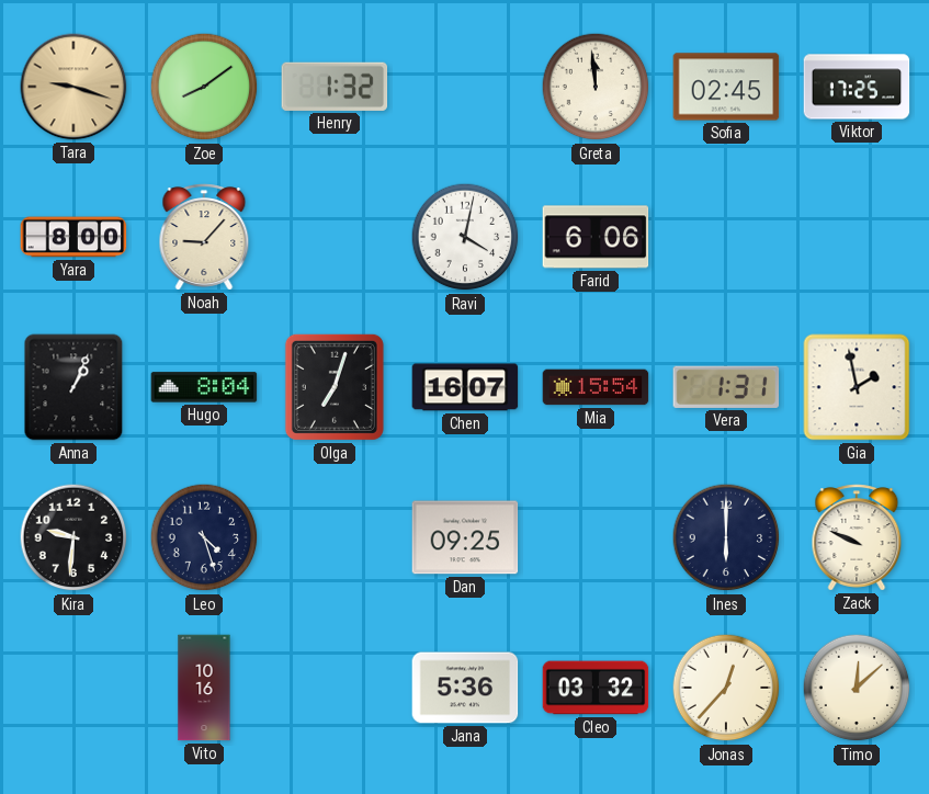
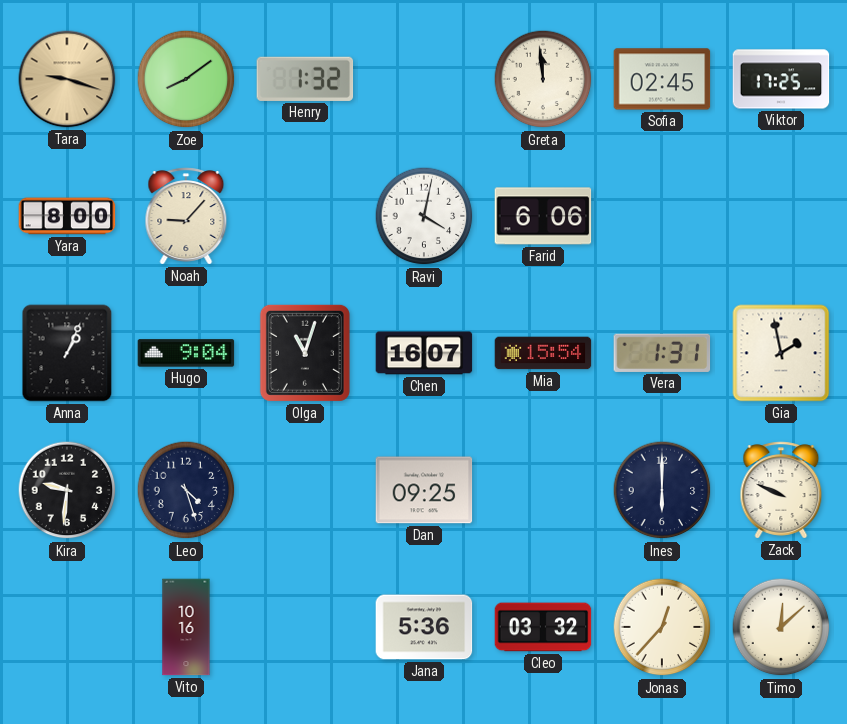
Hugo: 8:04 -> 9:04 (186, 353)
Olga: 7:03 -> 11:03 (305, 353)
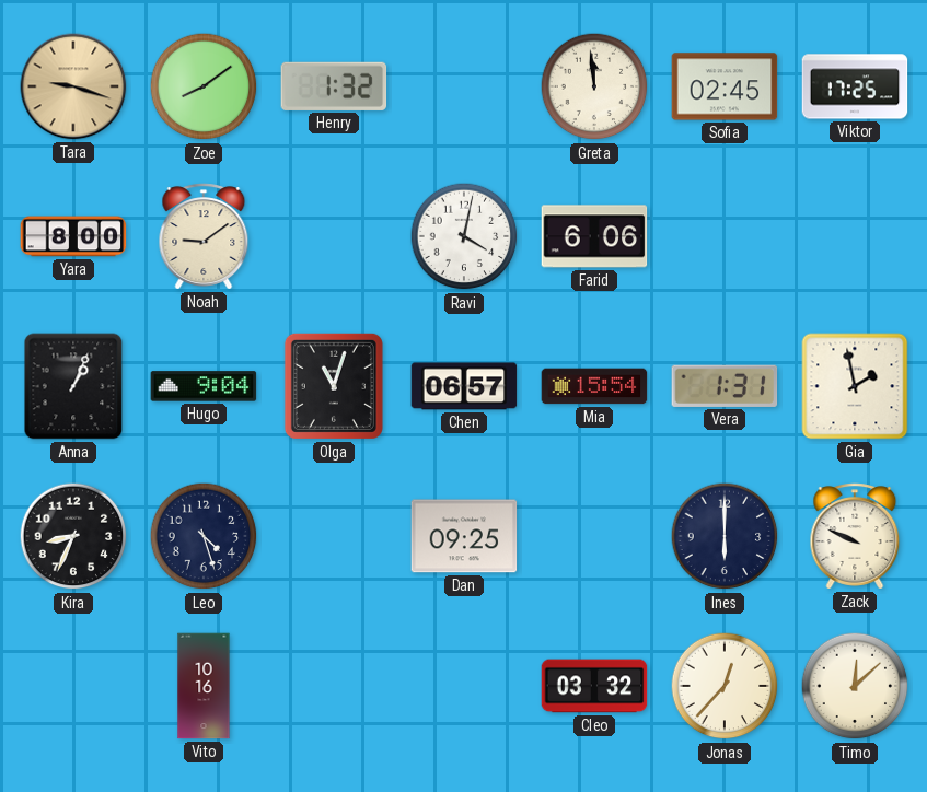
Noah: 9:07 -> 9:09 (204, 236)
Chen: 16:07 -> 06:57 (464, 386)
Kira: 9:31 -> 8:34 (73, 536)
Jana: 5:36 -> none (424, 627)
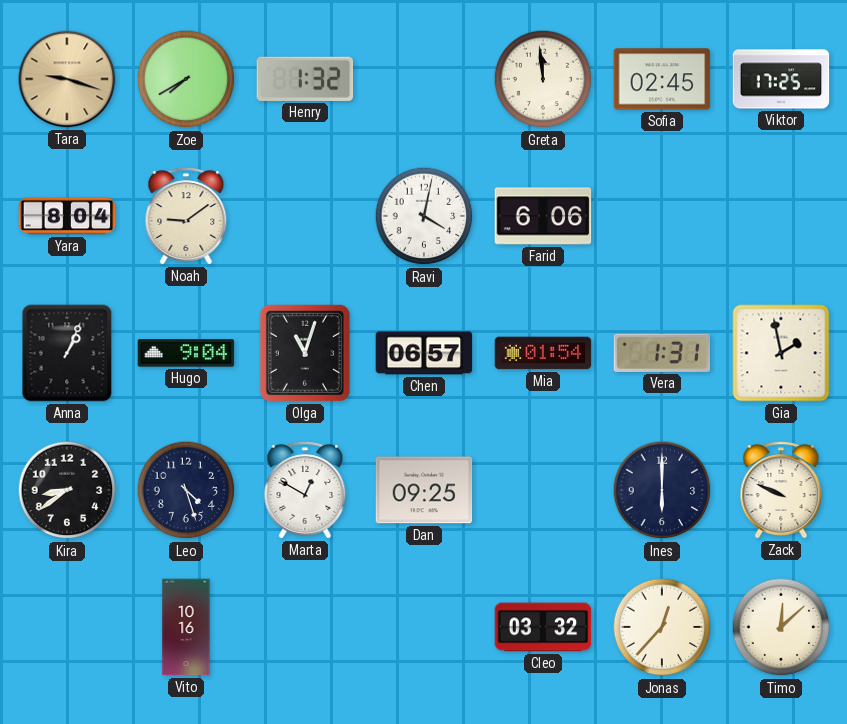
Zoe: 8:09 -> 7:40 (186, 79)
Yara: 8:00 -> 8:04 (67, 216)
Mia: 15:54 -> 01:54 (543, 353)
Kira: 8:34 -> 8:39 (67, 490)
Marta: none -> 12:50 (305, 490)
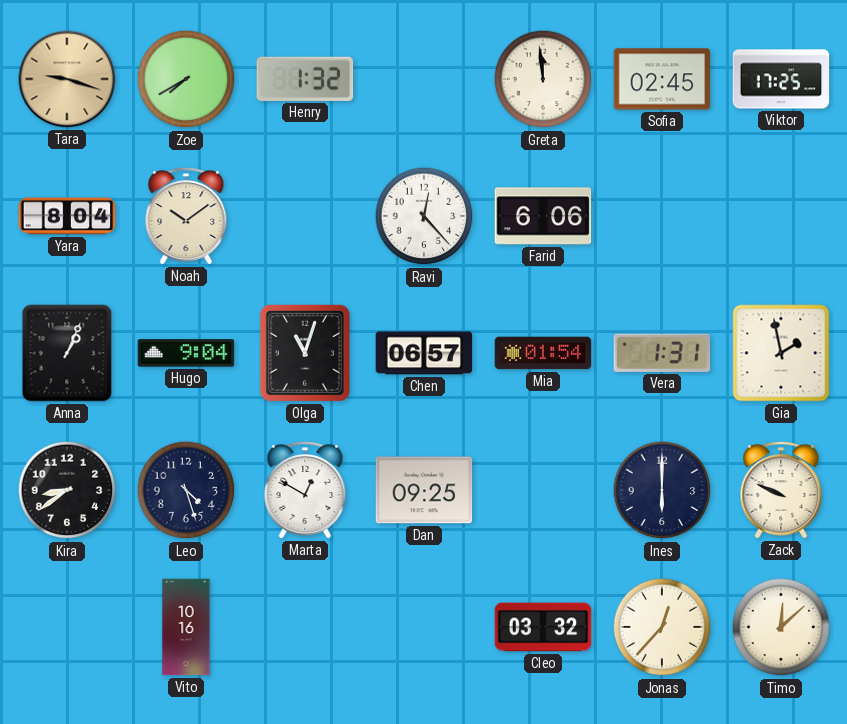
Noah: 9:09 -> 10:09 (186, 216)
Ravi: 4:02 -> 12:23 (424, 216)
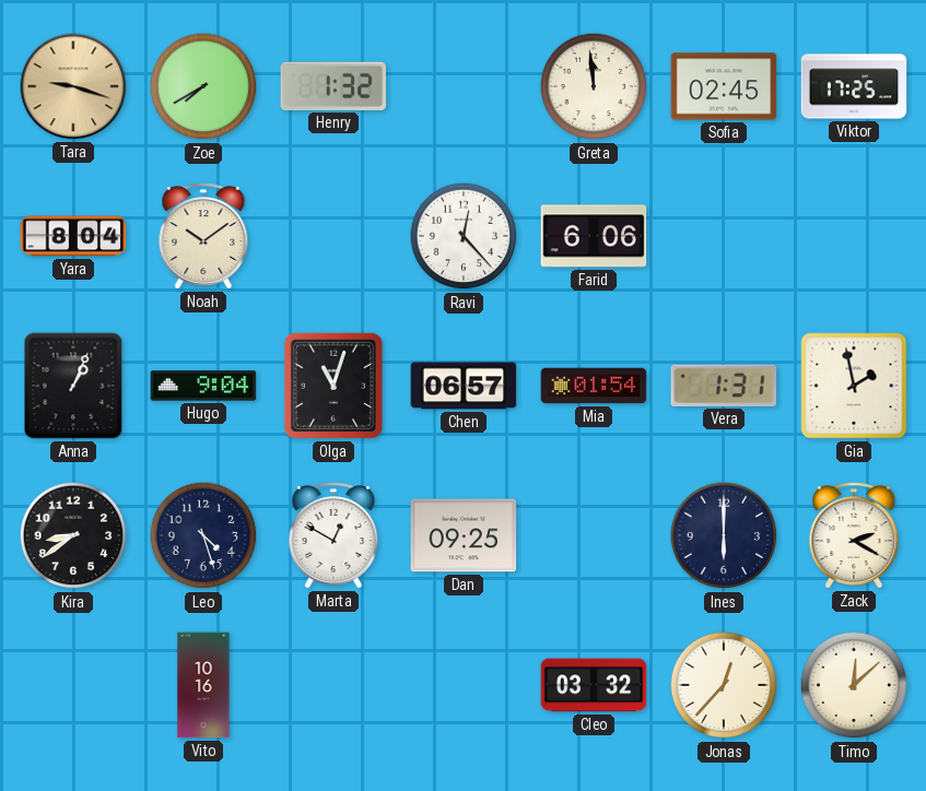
Zack: 9:49 -> 2:20 (854, 535)
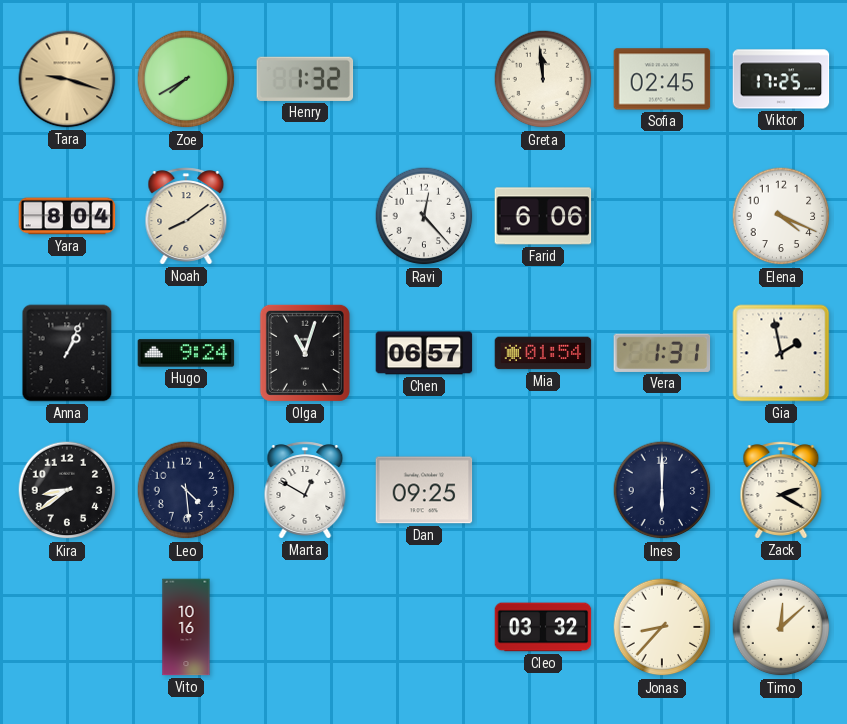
Noah: 10:09 -> 8:09 (186, 216)
Elena: none -> 4:19 (781, 216)
Hugo: 9:04 -> 9:24 (186, 353)
Leo: 4:27 -> 4:29 (186, 490)
Jonas: 12:37 -> 8:37 (662, 627)
